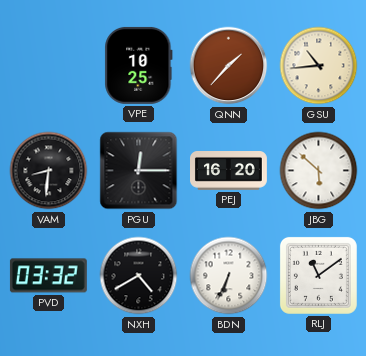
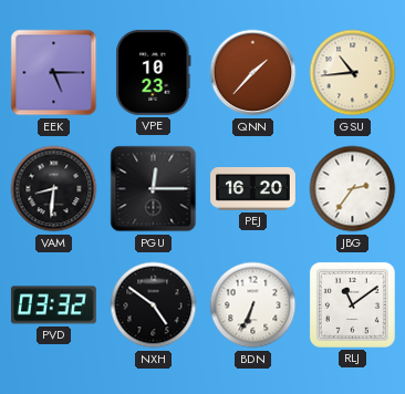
EEK: none -> 5:15 (54, 73)
VPE: 10:25 -> 10:23 (154, 72)
JBG: 5:52 -> 2:36 (353, 189)
NXH: 4:40 -> 4:51 (154, 305)
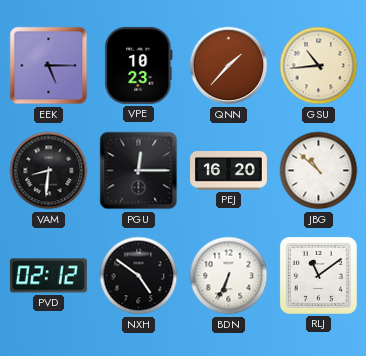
JBG: 2:36 -> 10:52 (319, 171)
PVD: 03:32 -> 02:12 (48, 276)
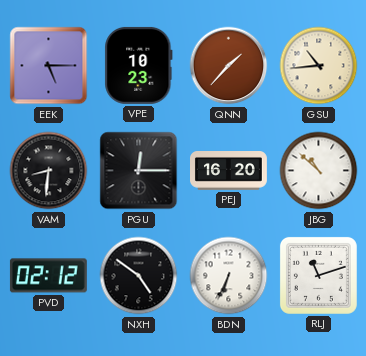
RLJ: 11:09 -> 11:12 (318, 275)
